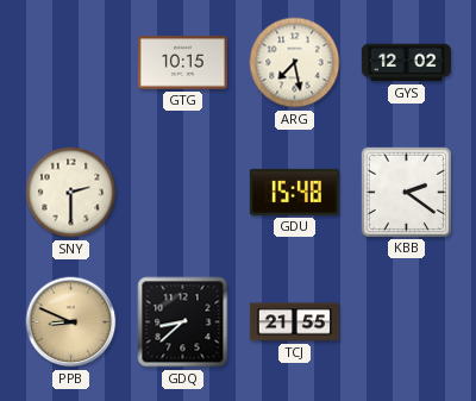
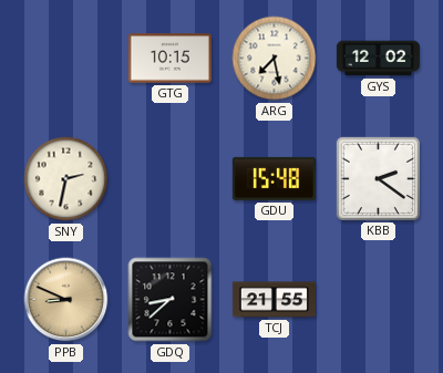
SNY: 2:30 -> 2:32 (66, 179)
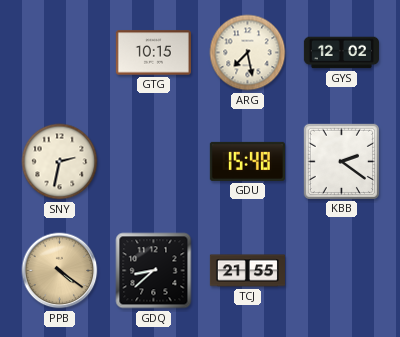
PPB: 8:49 -> 4:21 (60, 271)
